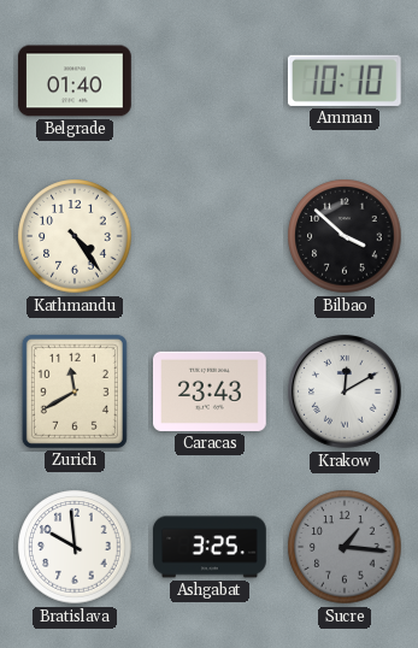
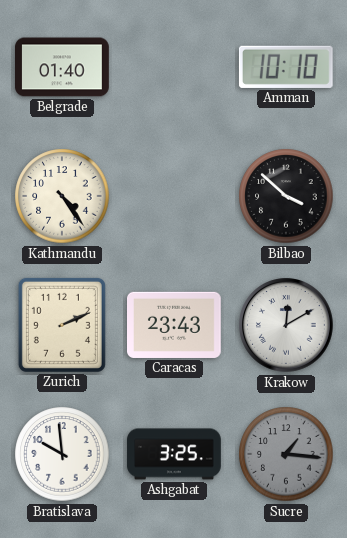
Zurich: 11:40 -> 2:11 (62, 325)
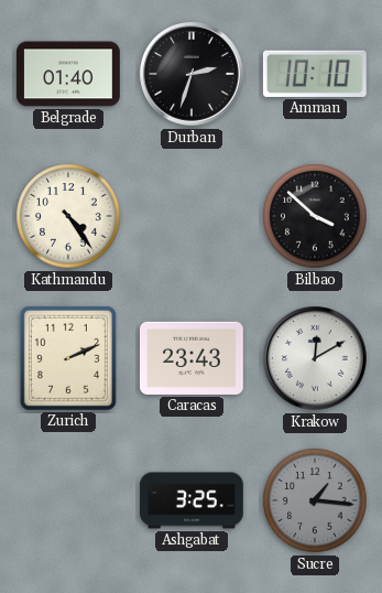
Durban: none -> 2:33 (192, 74)
Bratislava: 9:59 -> none (62, 454)
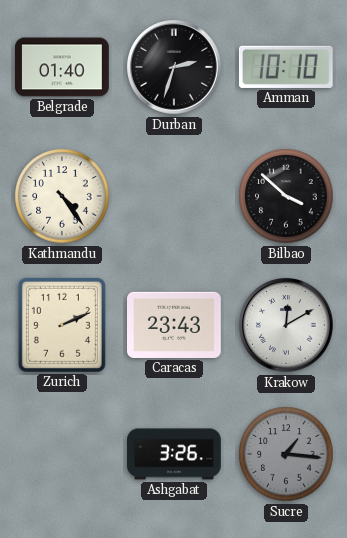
Ashgabat: 3:25 -> 3:26 (174, 454)
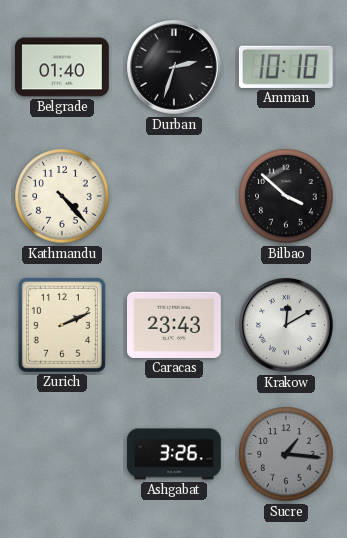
Kathmandu: 4:24 -> 4:23 (62, 196)
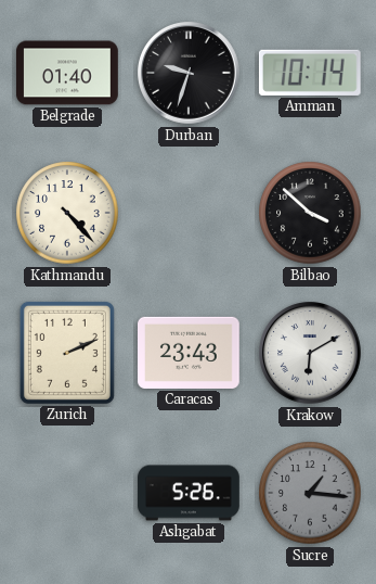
Durban: 2:33 -> 9:33 (189, 73)
Amman: 10:10 -> 10:14 (310, 73)
Krakow: 12:10 -> 6:10 (310, 353)
Ashgabat: 3:26 -> 5:26 (189, 493)
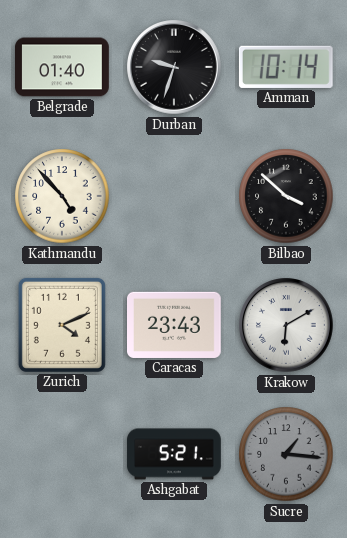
Kathmandu: 4:23 -> 4:53 (62, 196)
Zurich: 2:11 -> 4:11 (62, 325)
Ashgabat: 5:26 -> 5:21 (174, 454)
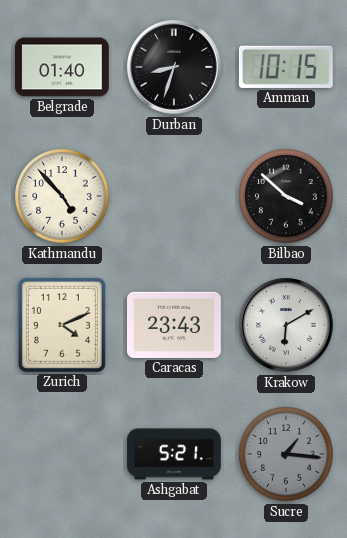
Durban: 9:33 -> 8:33 (174, 67)
Amman: 10:14 -> 10:15 (286, 67)
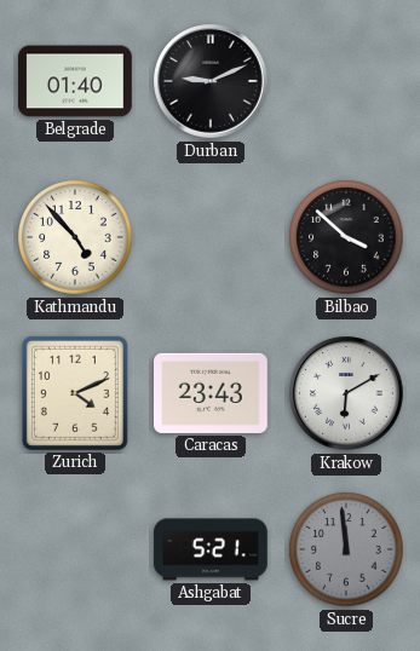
Durban: 8:33 -> 9:11 (211, 81)
Amman: 10:15 -> none (286, 67)
Sucre: 1:16 -> 11:59 (346, 549)
